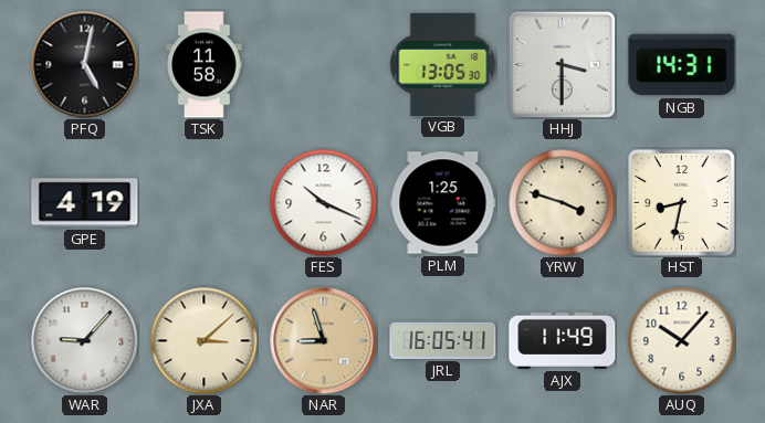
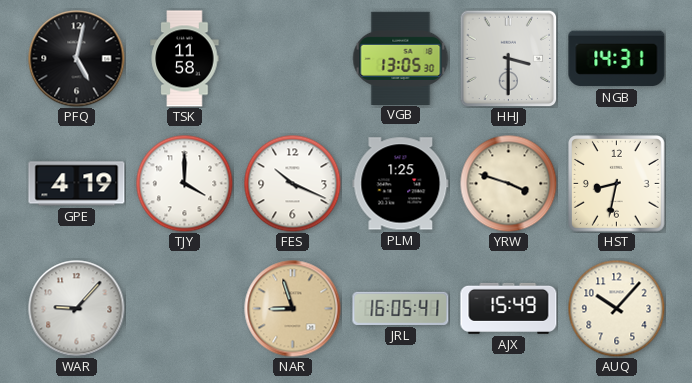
TJY: none -> 4:00 (184, 183)
JXA: 3:08 -> none (203, 340)
AJX: 11:49 -> 15:49 (509, 308)
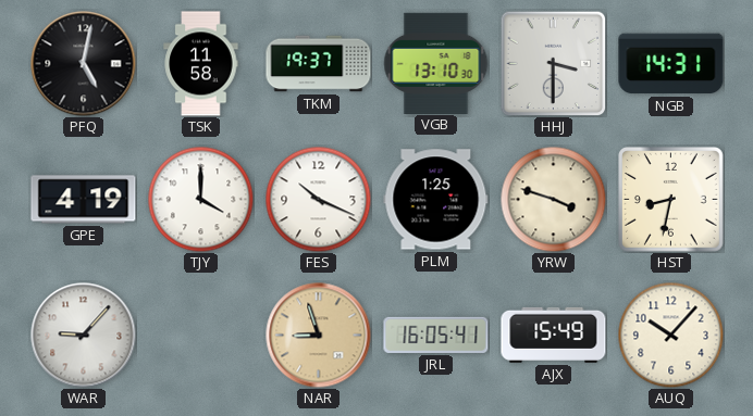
TKM: none -> 19:37 (319, 64)
VGB: 13:05 -> 13:10 (436, 63)
